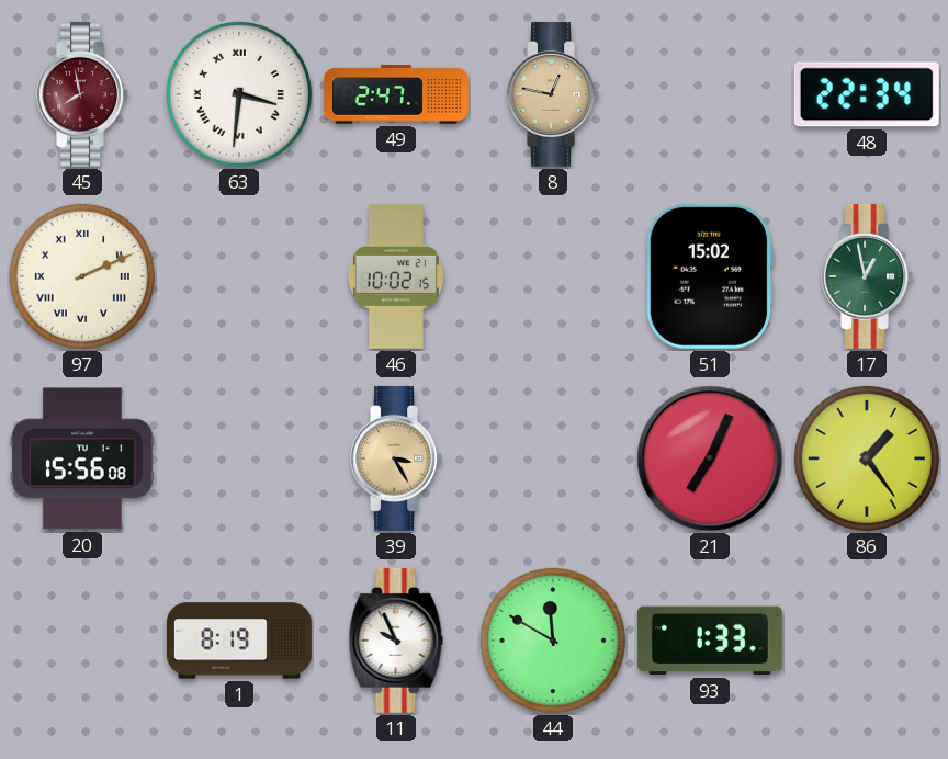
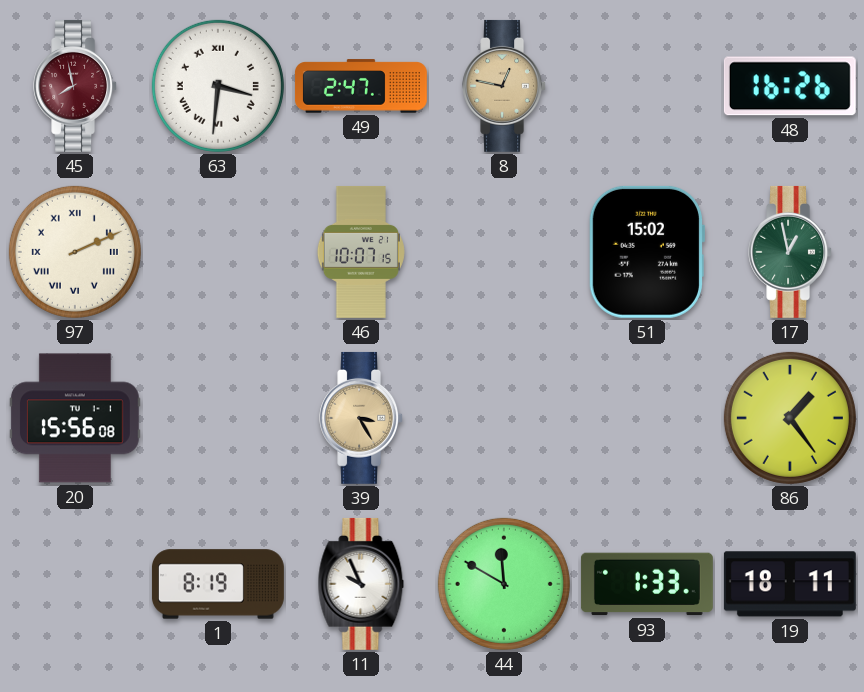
48: 22:34 -> 16:26 (790, 86)
46: 10:02 -> 10:07 (361, 252)
21: 7:04 -> none (710, 458)
19: none -> 18:11 (790, 584)
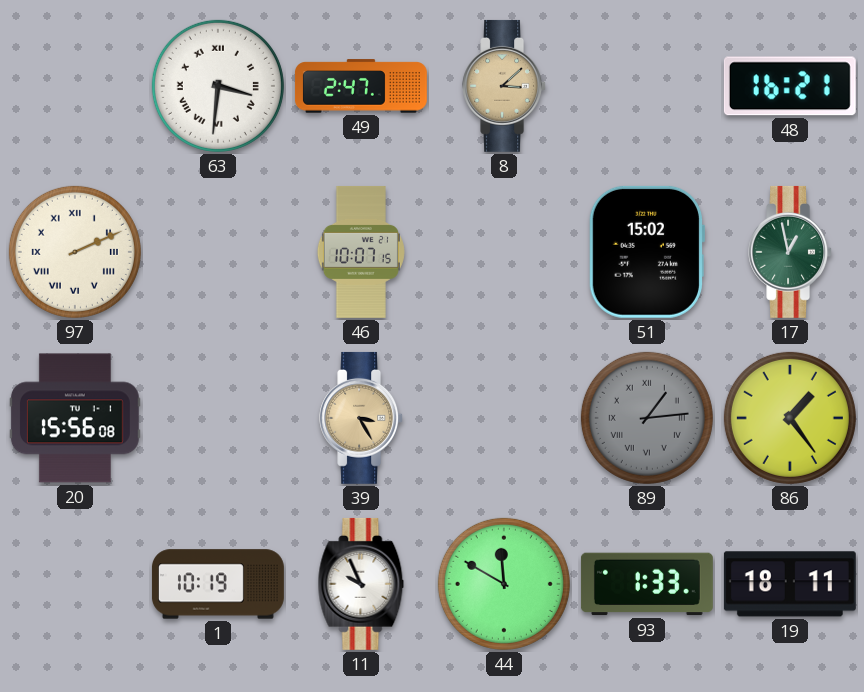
45: 7:58 -> none (75, 86)
8: 12:47 -> 3:08 (504, 86)
48: 16:26 -> 16:21 (790, 86)
89: none -> 1:14 (647, 418)
1: 8:19 -> 10:19 (218, 584)
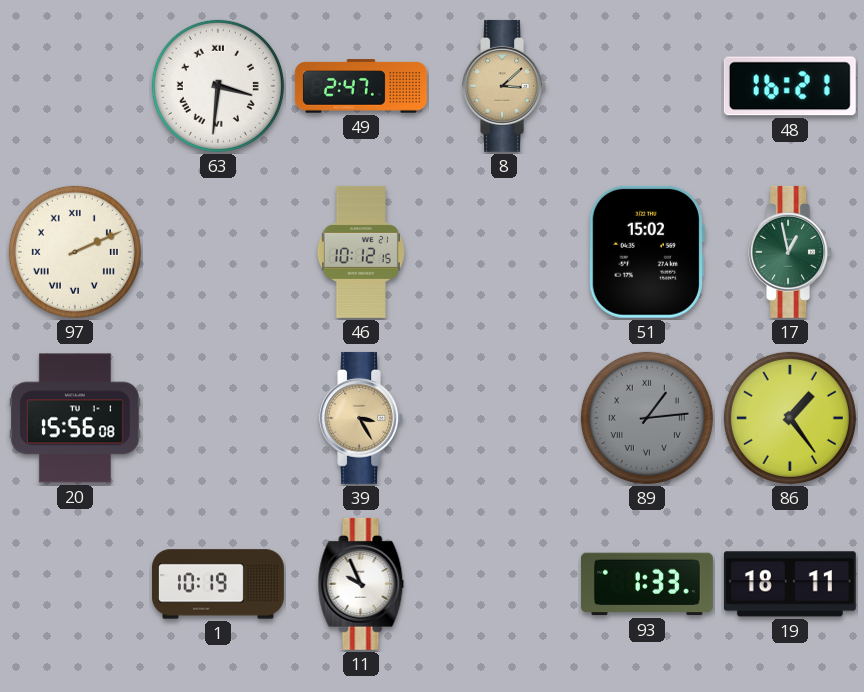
46: 10:07 -> 10:12 (361, 252)
44: 11:50 -> none (504, 584)
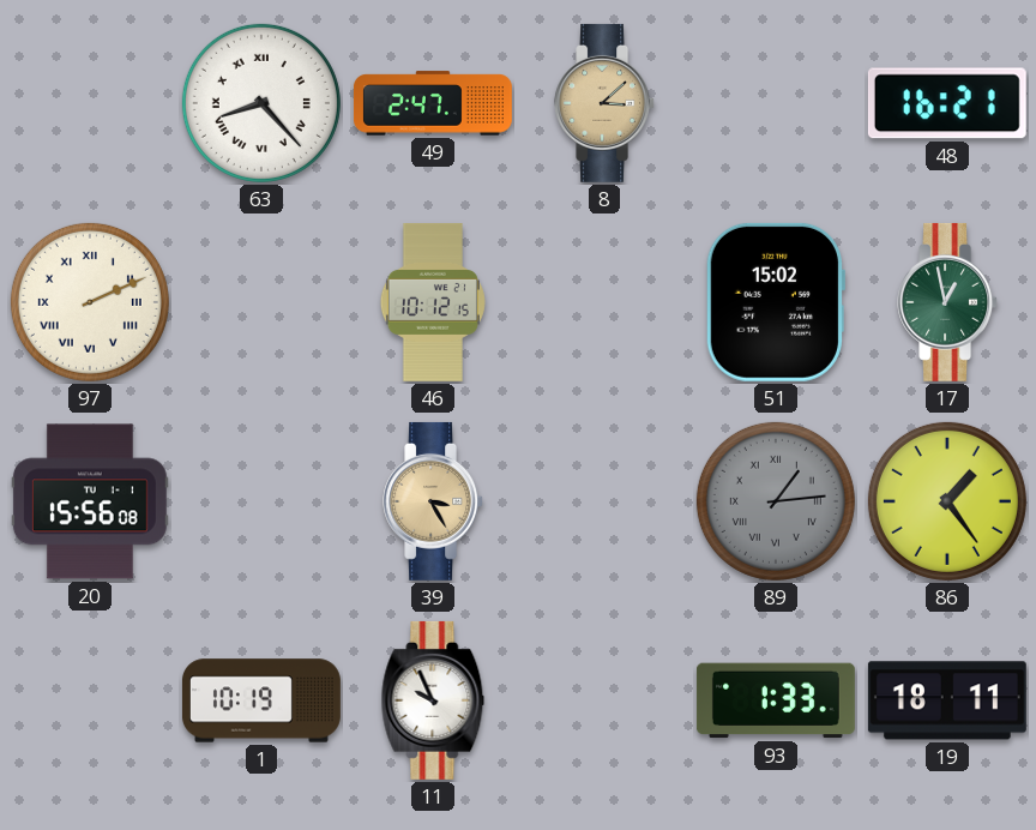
63: 3:31 -> 8:23 (261, 103)
